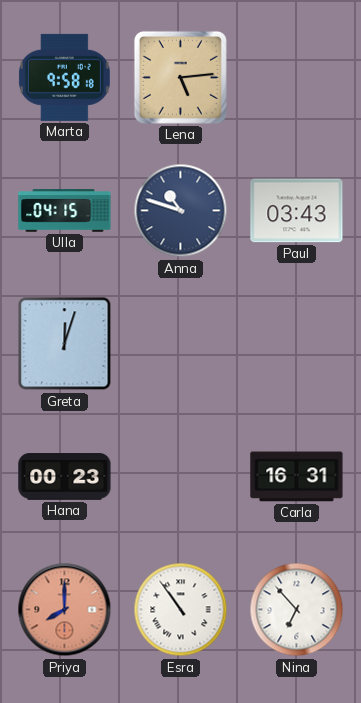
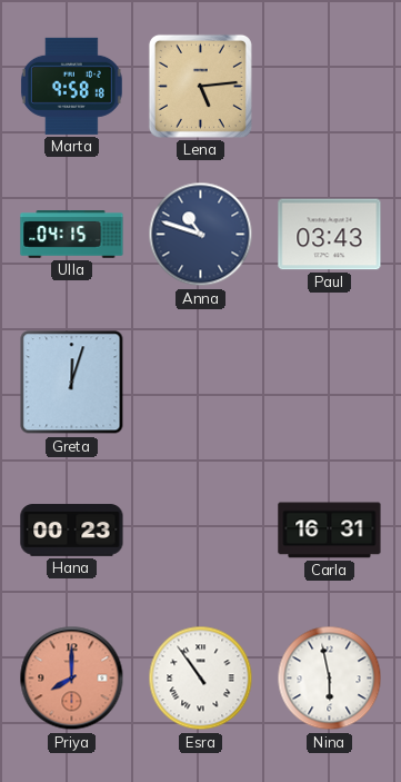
Nina: 6:53 -> 5:58 (330, 679)
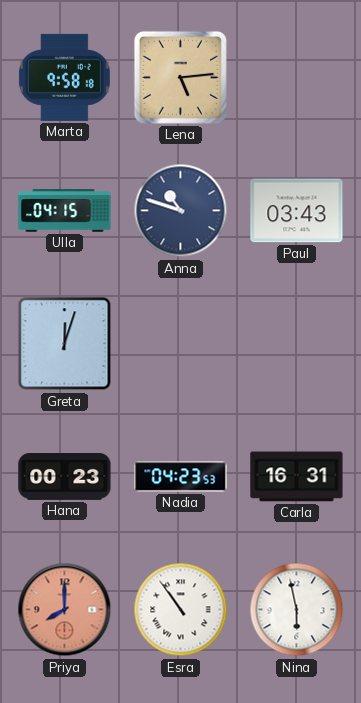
Nadia: none -> 04:23 (181, 477)
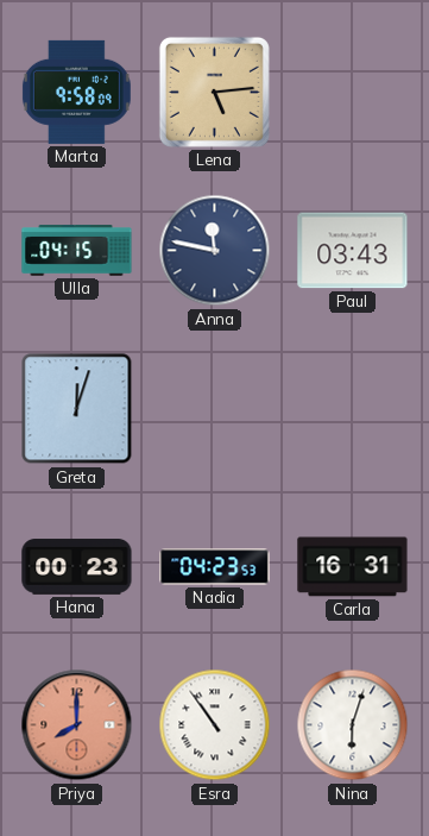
Marta: 9:58:18 -> 9:58:09 (76, 92)
Anna: 10:48 -> 11:47 (215, 251)
Nina: 5:58 -> 6:03 (353, 725)
